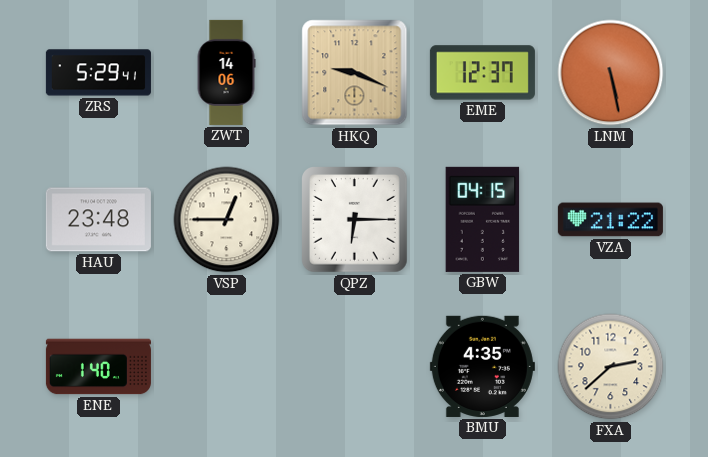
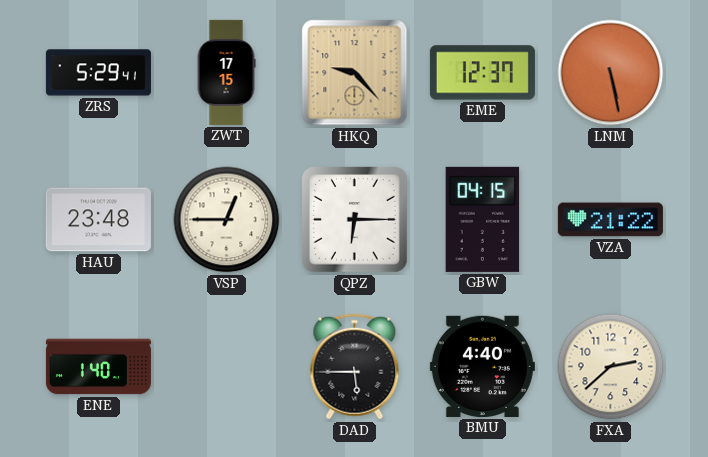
ZWT: 14:06 -> 17:15 (226, 72)
HKQ: 9:19 -> 9:23 (355, 73)
DAD: none -> 5:45 (355, 367)
BMU: 4:35 -> 4:40 (482, 366)
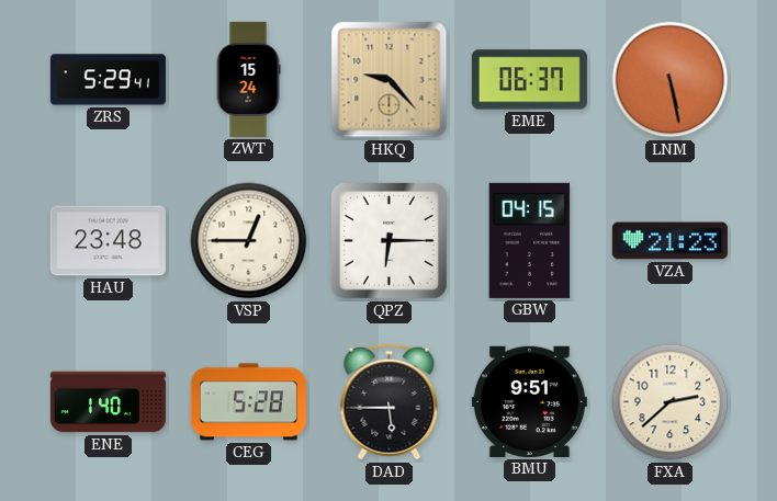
ZWT: 17:15 -> 15:24 (248, 79)
EME: 12:37 -> 06:37 (529, 80)
VZA: 21:22 -> 21:23 (669, 241)
CEG: none -> 5:28 (248, 402)
BMU: 4:40 -> 9:51 (529, 401)
